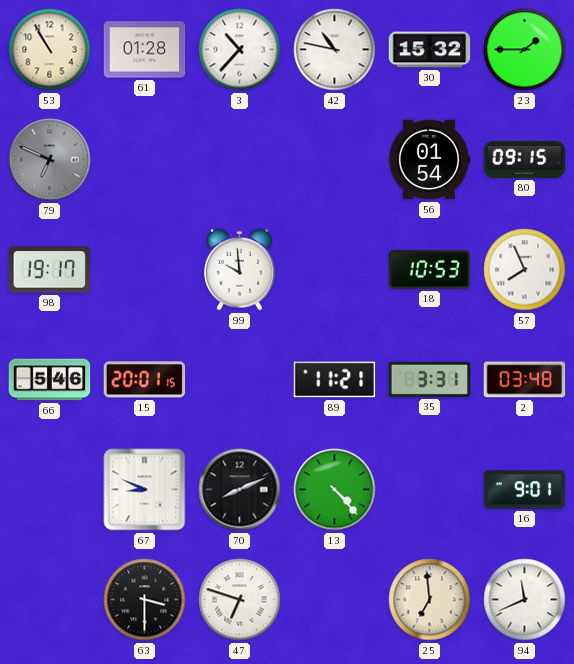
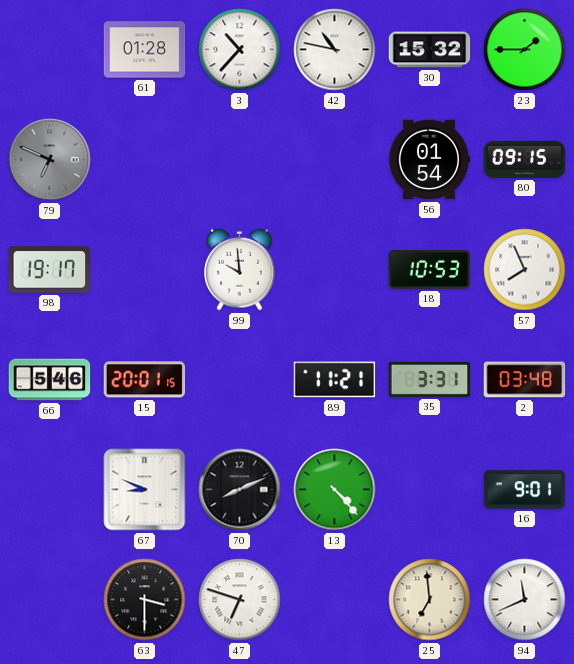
53: 10:55 -> none (50, 50)
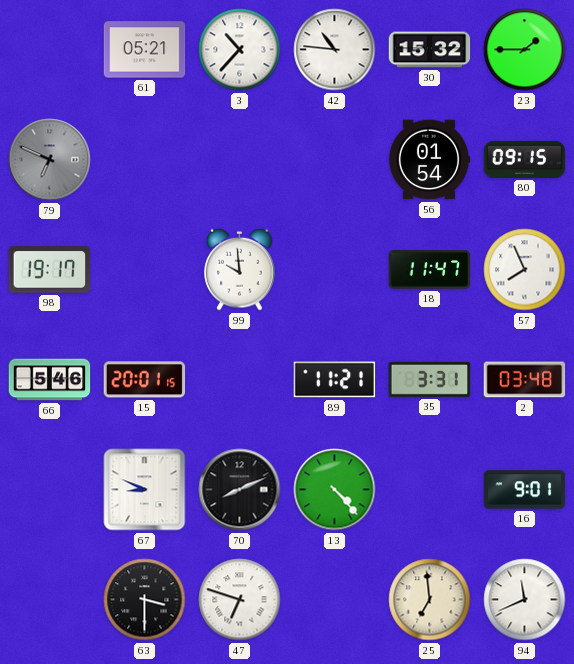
61: 01:28 -> 05:21 (145, 50)
42: 10:47 -> 10:46 (335, 50)
18: 10:53 -> 11:47 (430, 270)
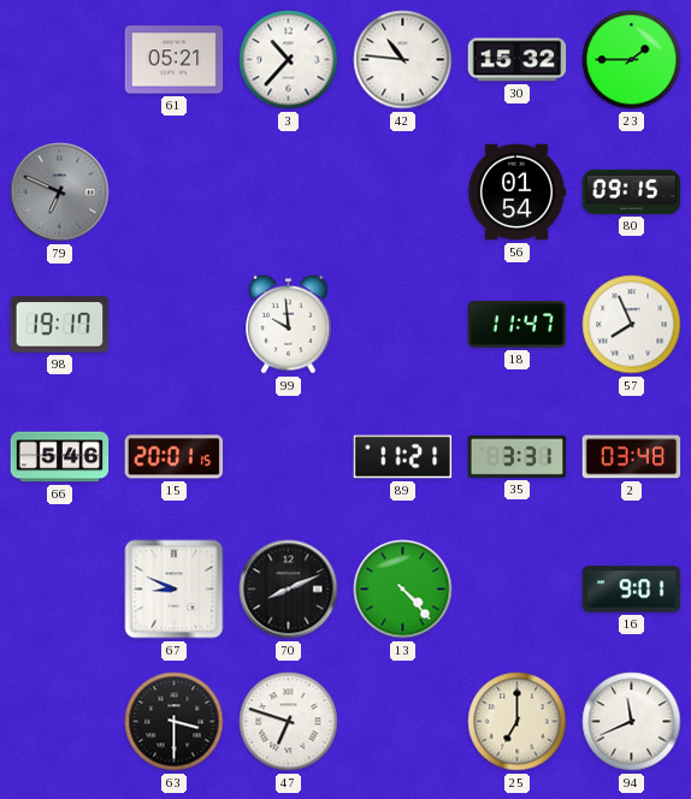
25: 6:59 -> 7:00 (518, 722)
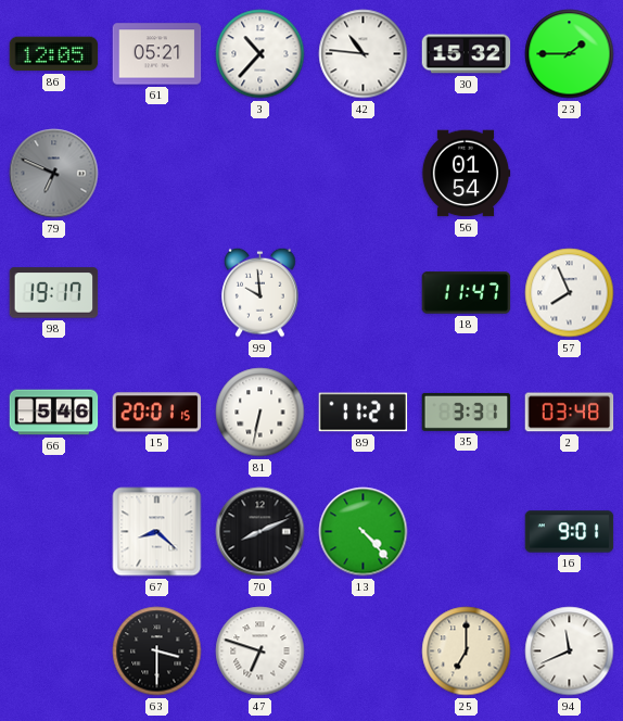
86: none -> 12:05 (54, 54)
80: 09:15 -> none (632, 191)
81: none -> 6:32 (260, 413)
67: 8:49 -> 8:22 (157, 532)
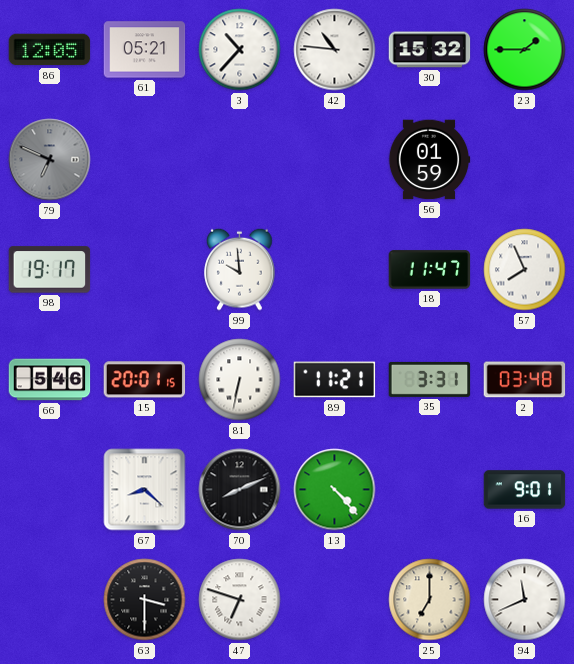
56: 01:54 -> 01:59 (429, 160)
